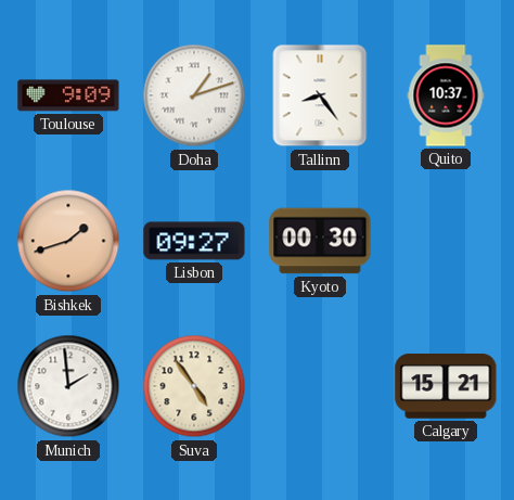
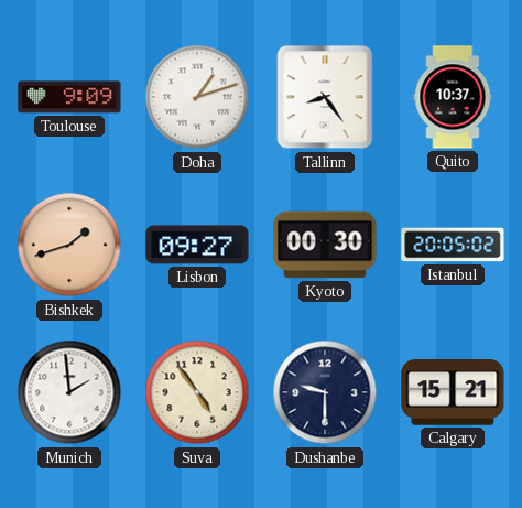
Istanbul: none -> 20:05 (453, 245)
Dushanbe: none -> 9:30 (325, 392)
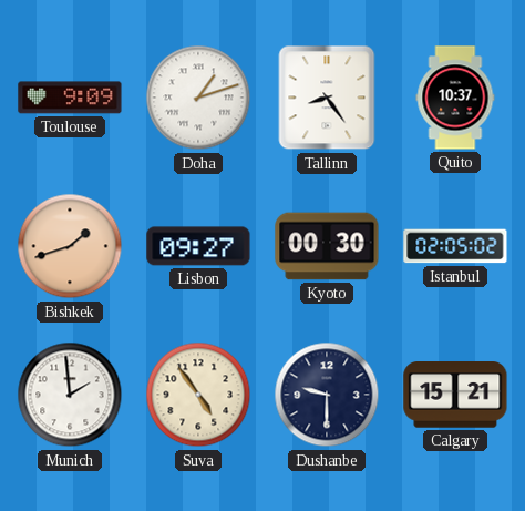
Istanbul: 20:05 -> 02:05 (455, 246)
